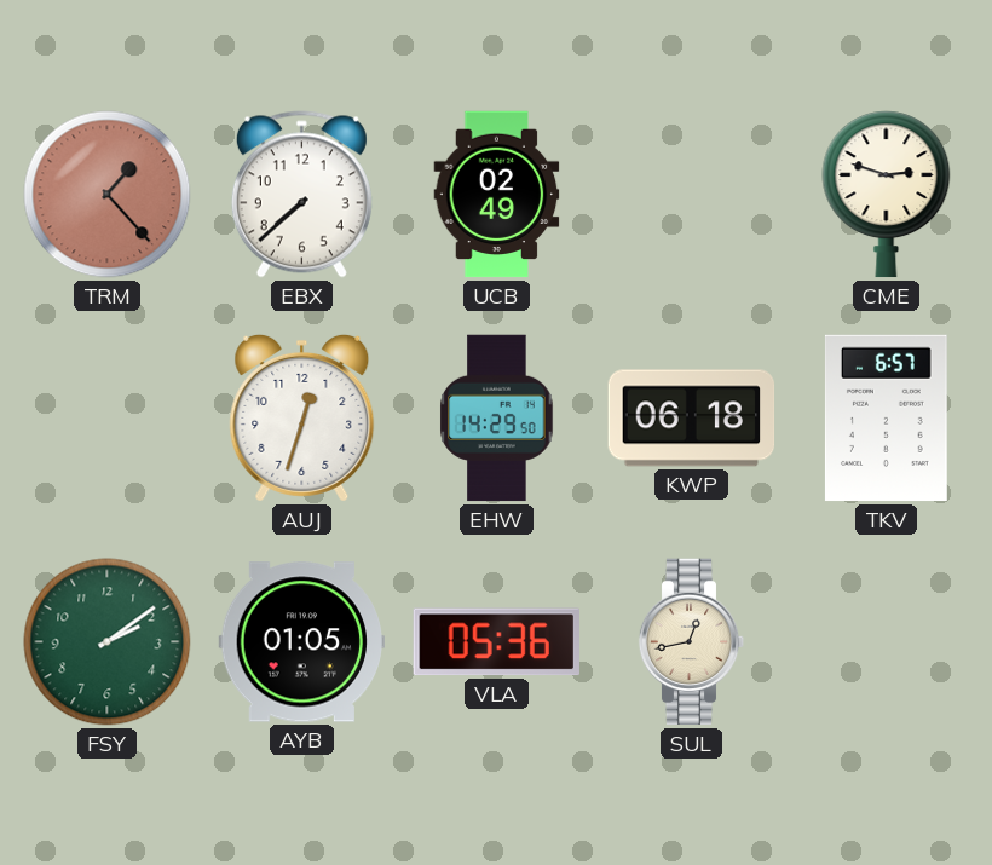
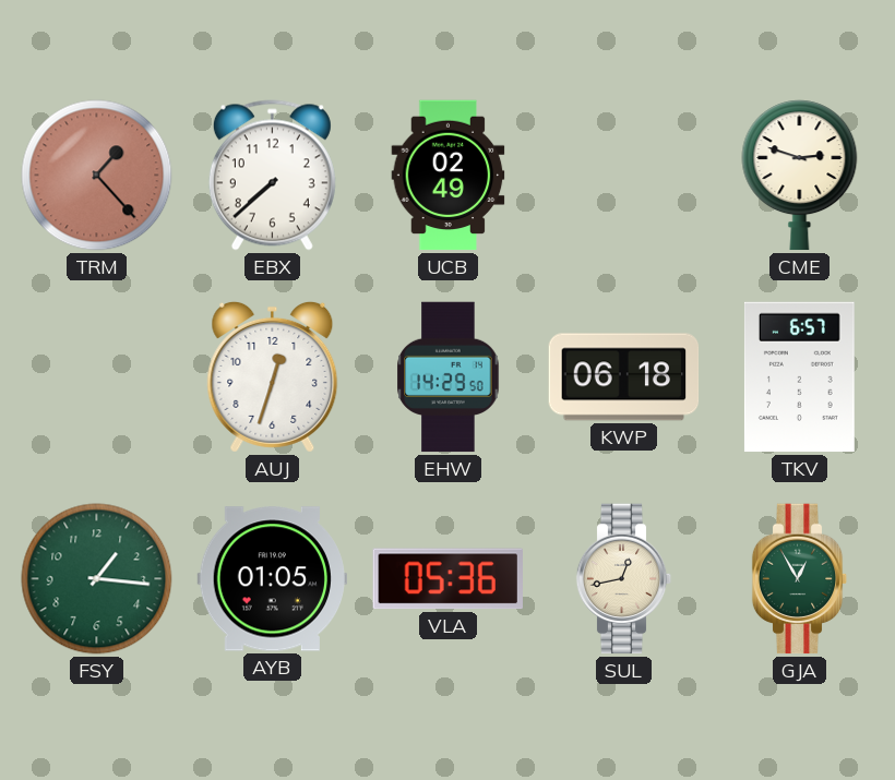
FSY: 2:09 -> 1:16 (97, 579)
GJA: none -> 12:55 (800, 579)
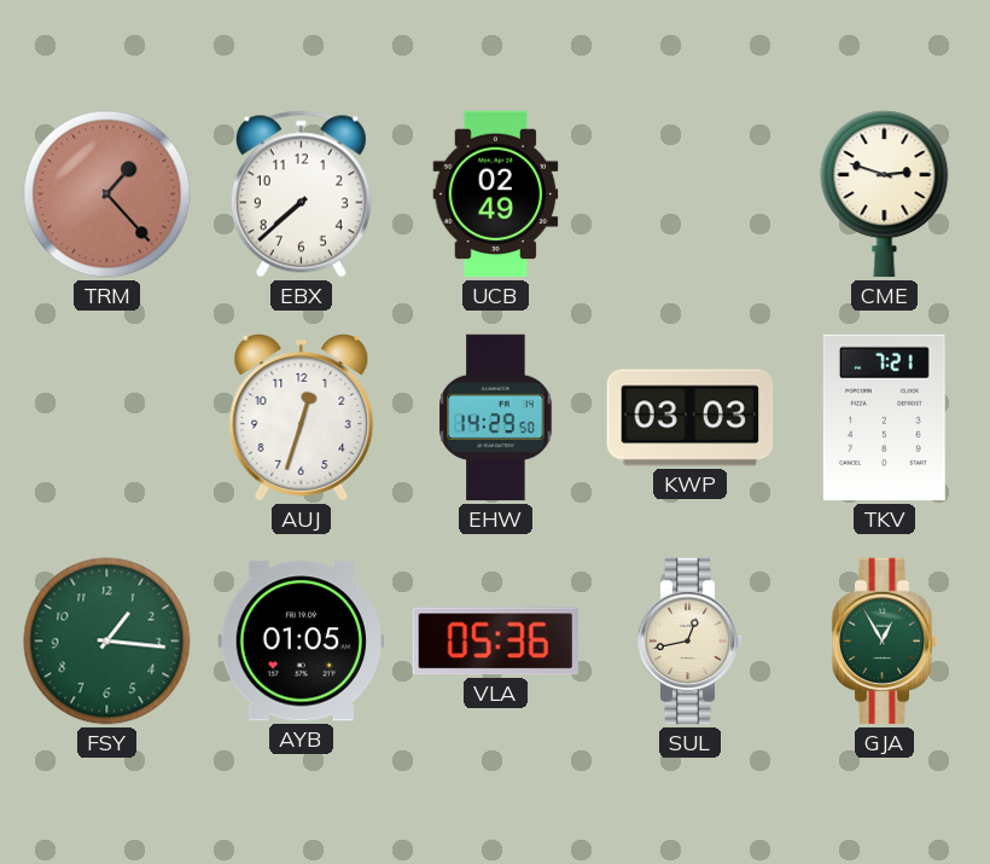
KWP: 06:18 -> 03:03 (691, 418)
TKV: 6:57 -> 7:21 (884, 418)
